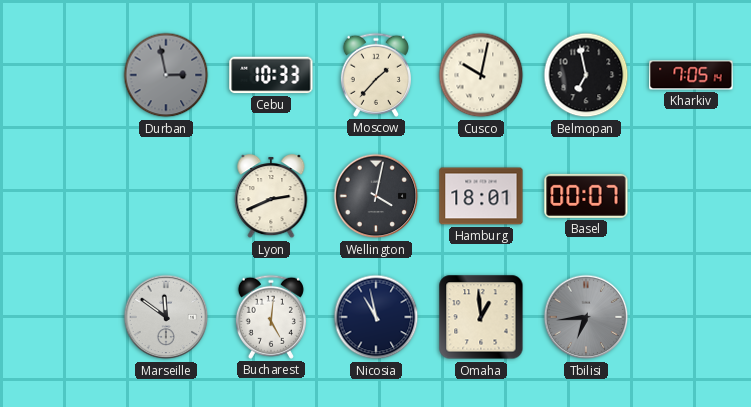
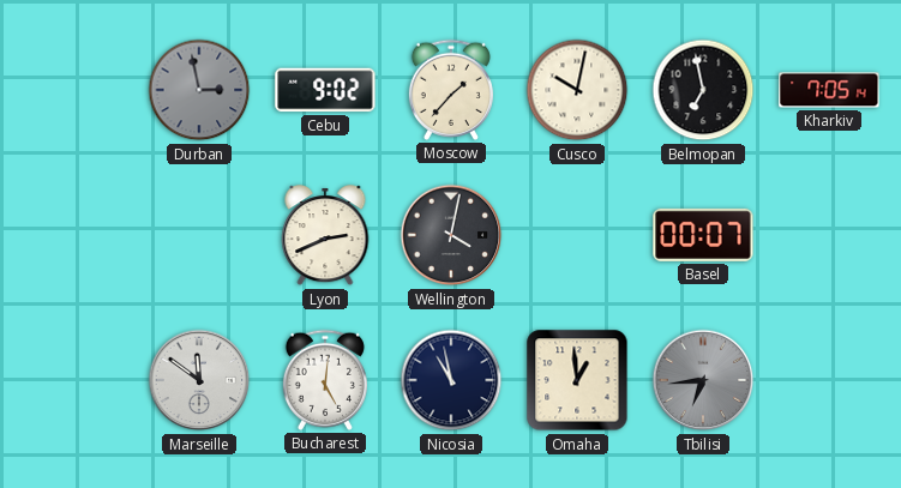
Cebu: 10:33 -> 9:02 (325, 90)
Hamburg: 18:01 -> none (481, 196)
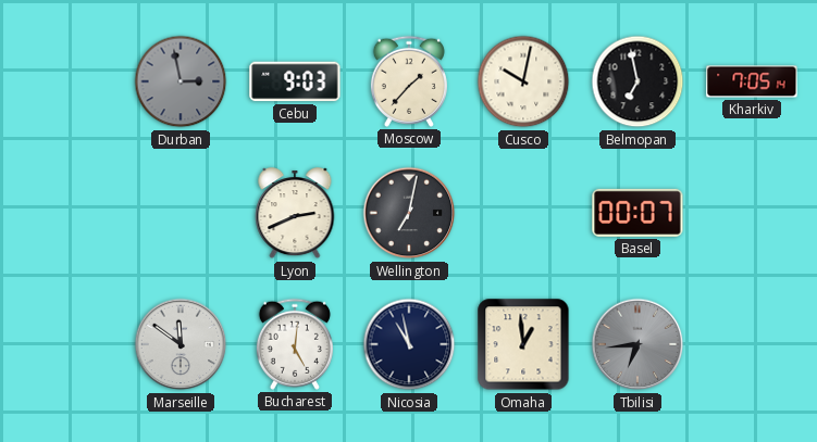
Cebu: 9:02 -> 9:03 (295, 81)
Wellington: 4:02 -> 7:02 (409, 213)
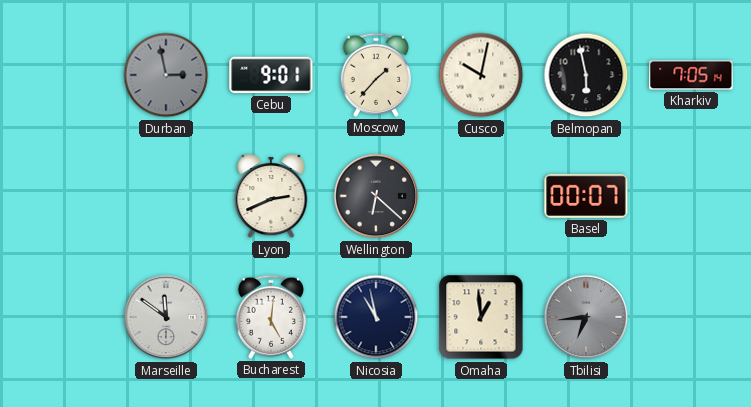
Cebu: 9:03 -> 9:01 (271, 75)
Belmopan: 6:58 -> 5:58 (586, 75)
Wellington: 7:02 -> 6:22 (376, 196)
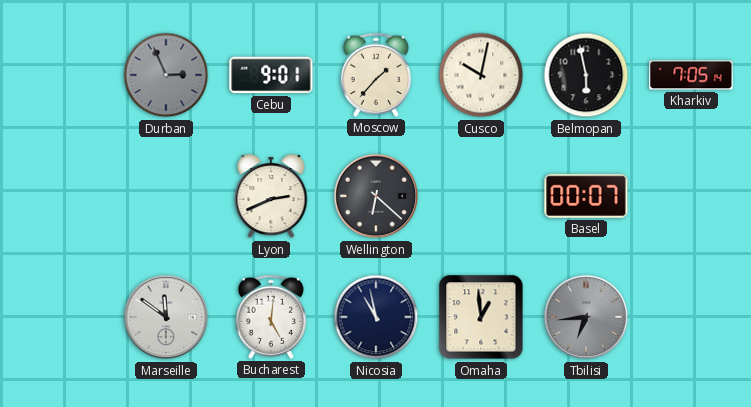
Durban: 2:58 -> 2:56 (166, 75)
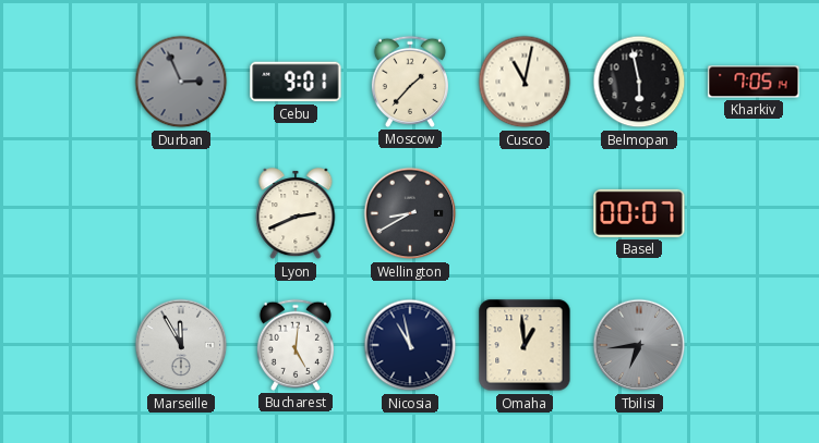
Cusco: 10:02 -> 11:02 (525, 82)
Wellington: 6:22 -> 8:40 (410, 213)
Marseille: 11:51 -> 11:55 (181, 345)
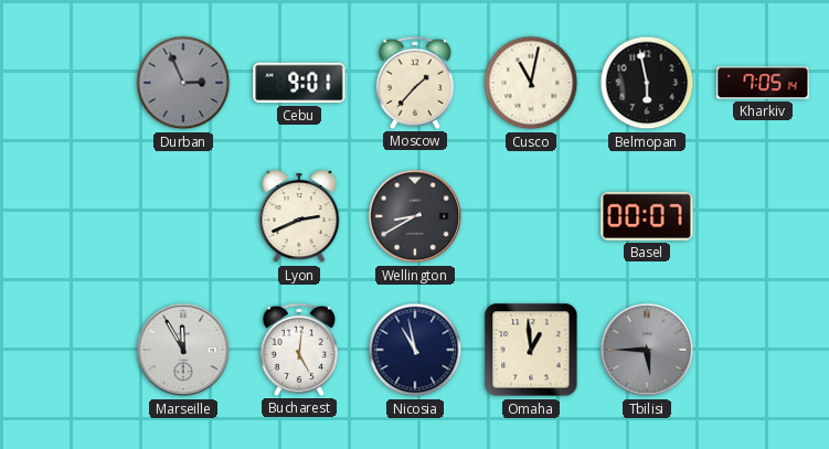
Tbilisi: 6:44 -> 5:45 (647, 350)
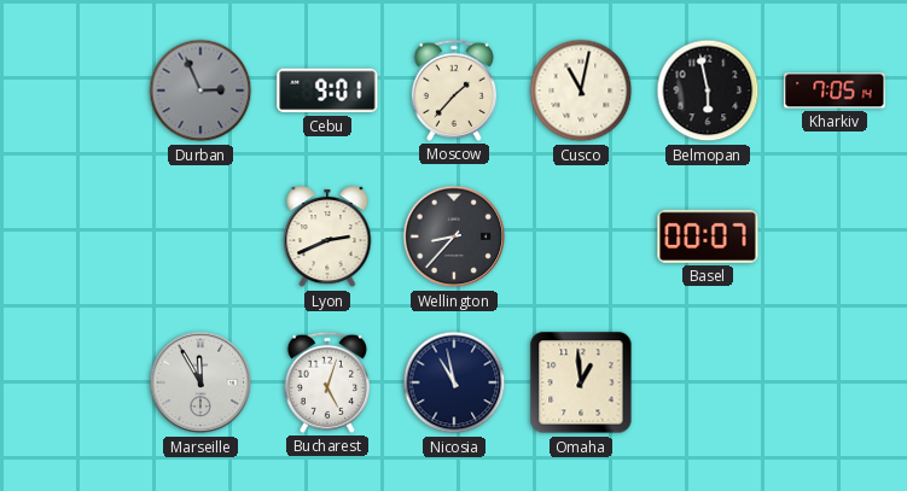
Wellington: 8:40 -> 8:37 (454, 236)
Bucharest: 5:01 -> 5:03 (327, 382)
Tbilisi: 5:45 -> none (647, 350)
